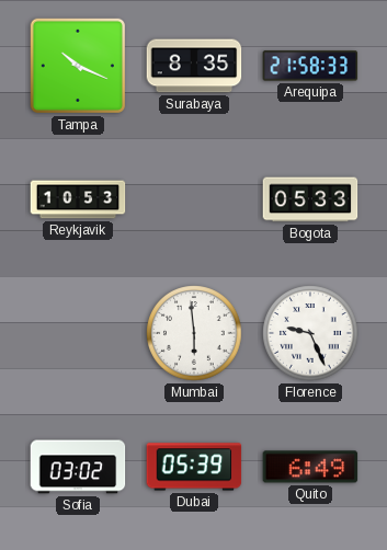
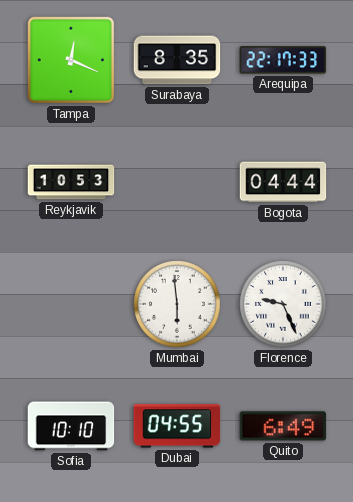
Tampa: 10:19 -> 12:19 (71, 60)
Arequipa: 21:58 -> 22:17 (283, 60)
Bogota: 05:33 -> 04:44 (283, 182)
Sofia: 03:02 -> 10:10 (71, 426)
Dubai: 05:39 -> 04:55 (177, 426)
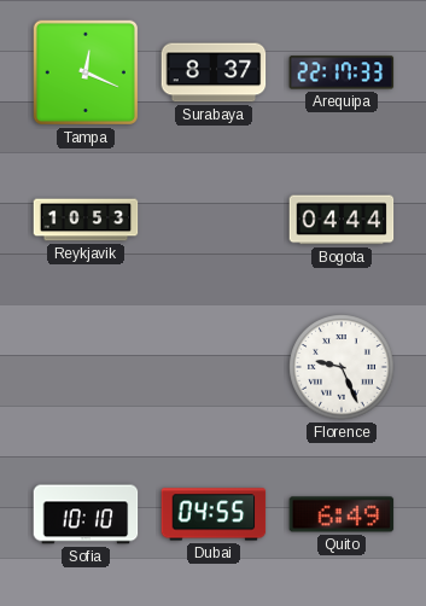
Surabaya: 8:35 -> 8:37 (214, 72)
Mumbai: 5:59 -> none (177, 304)
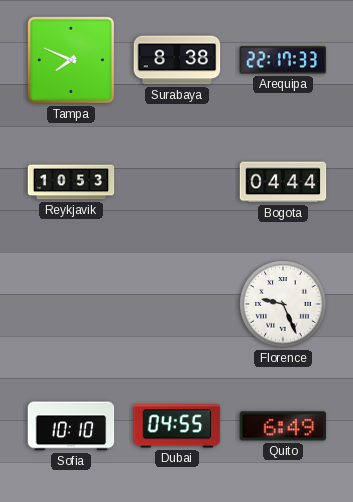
Tampa: 12:19 -> 7:49 (71, 60)
Surabaya: 8:37 -> 8:38 (177, 60)
